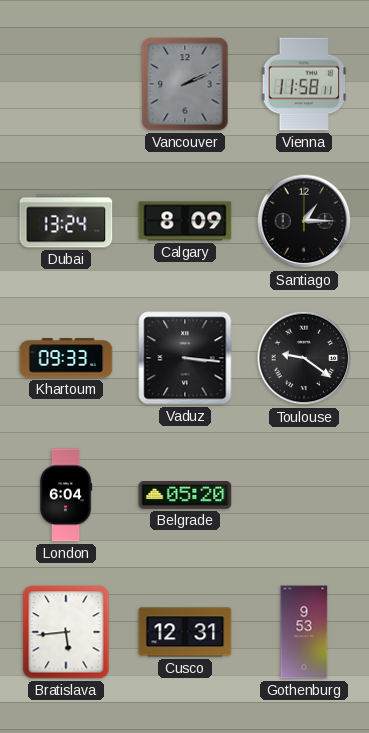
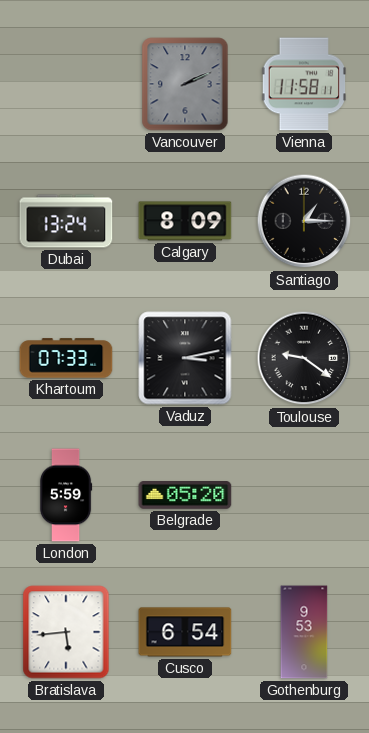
Khartoum: 09:33 -> 07:33 (66, 358)
Vaduz: 3:16 -> 3:13 (185, 358)
London: 6:04 -> 5:59 (66, 495)
Cusco: 12:31 -> 6:54 (185, 632)
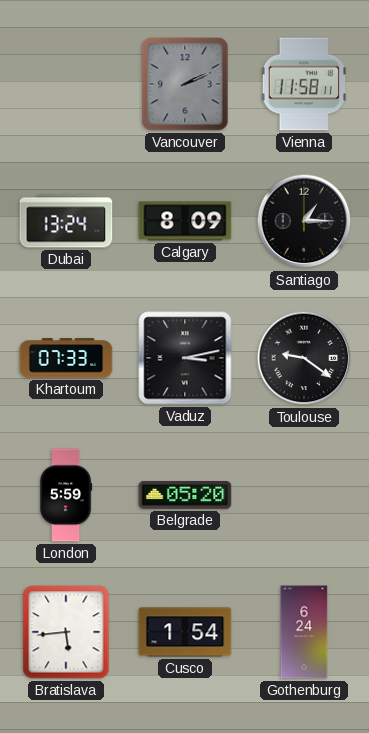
Cusco: 6:54 -> 1:54 (185, 632)
Gothenburg: 9:53 -> 6:24 (304, 632)
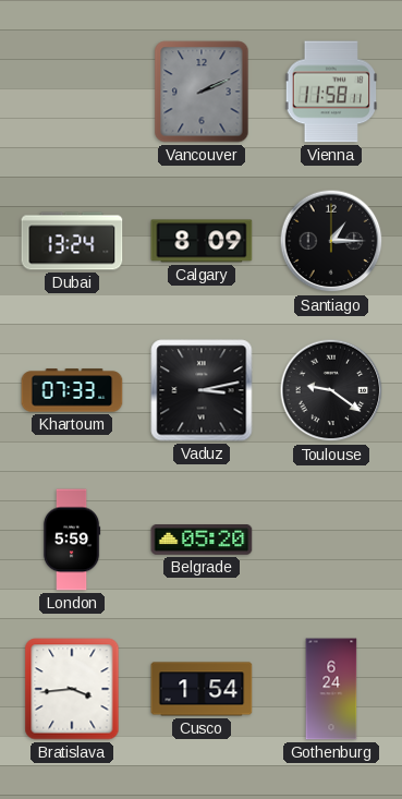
Bratislava: 5:44 -> 3:44 (72, 689)
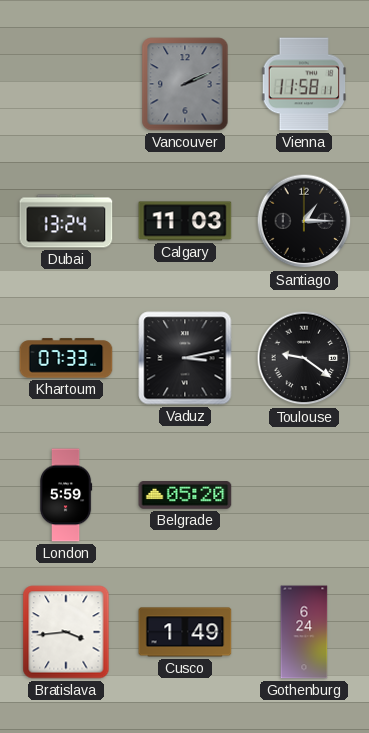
Calgary: 8:09 -> 11:03 (185, 221)
Cusco: 1:54 -> 1:49 (185, 632)
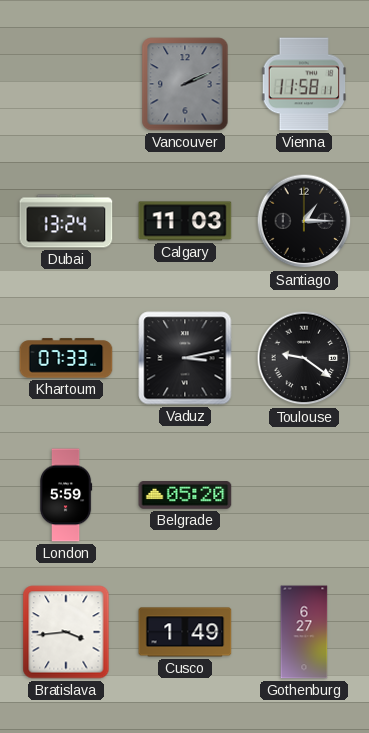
Gothenburg: 6:24 -> 6:27 (304, 632)
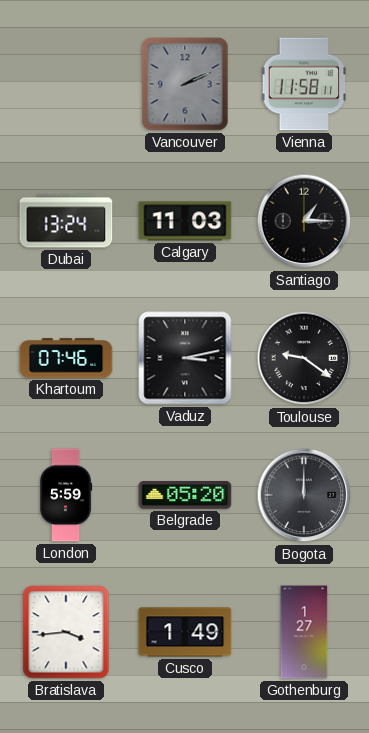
Khartoum: 07:33 -> 07:46 (66, 358)
Bogota: none -> 12:00 (304, 495)
Gothenburg: 6:27 -> 1:27 (304, 632)
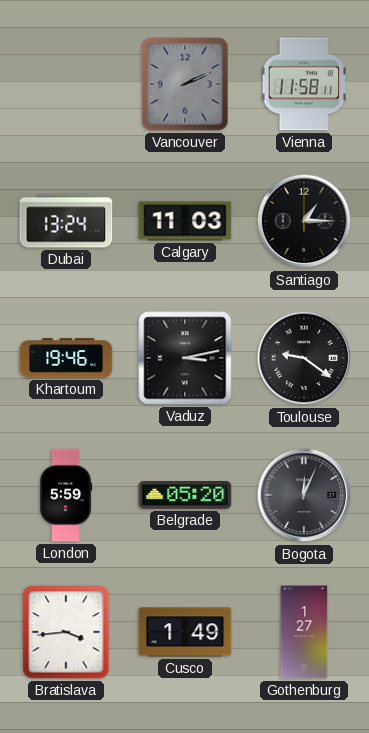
Khartoum: 07:46 -> 19:46 (66, 358)
Bogota: 12:00 -> 12:04 (304, 495)
